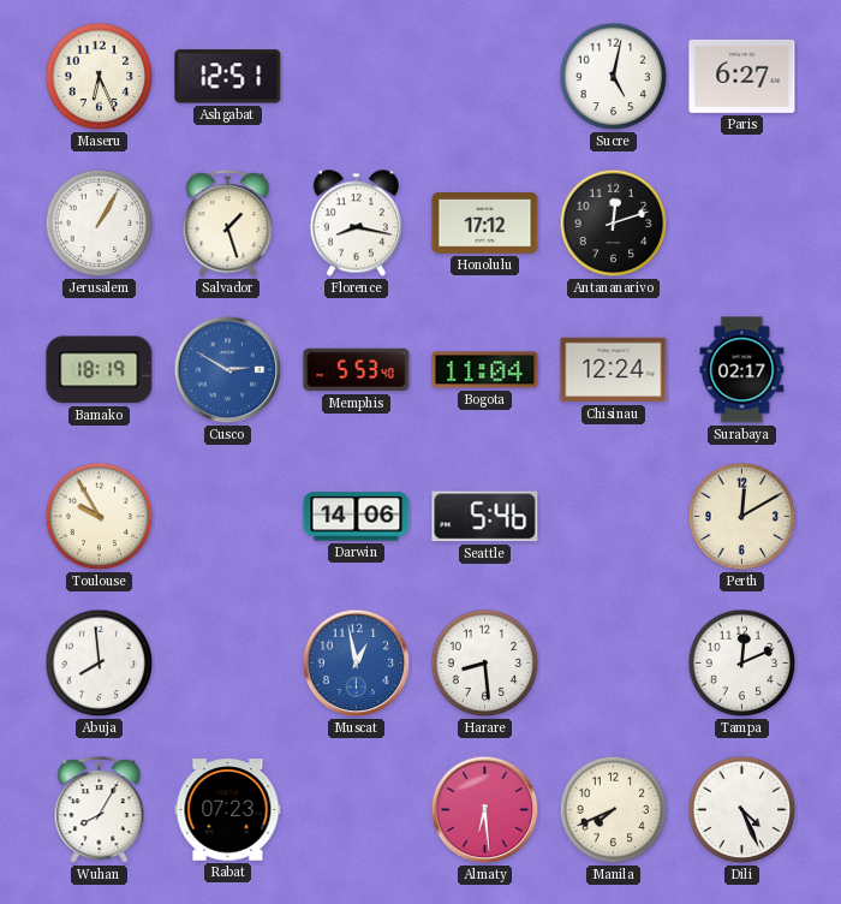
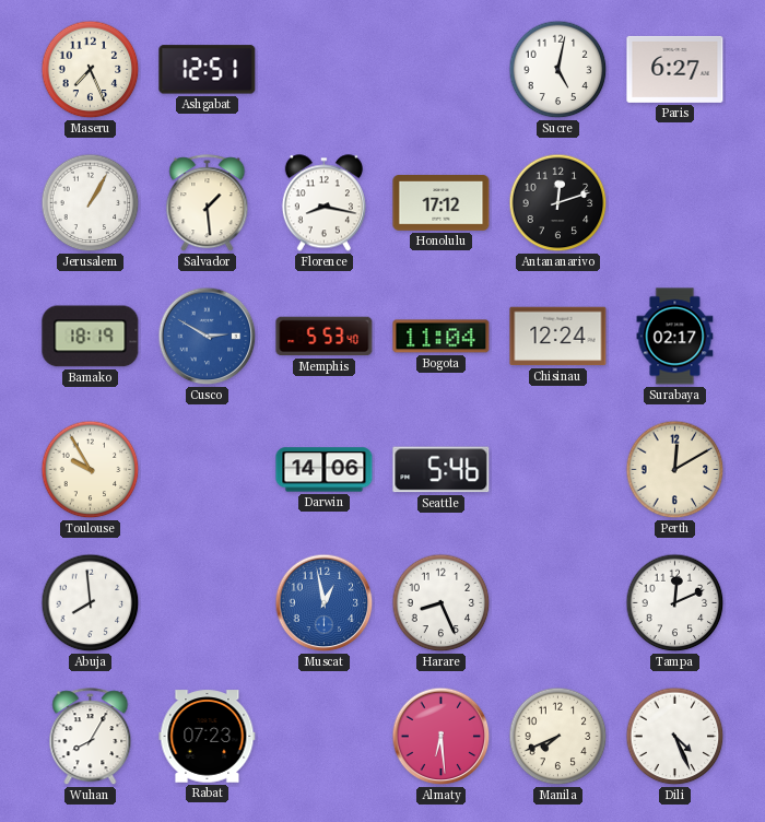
Maseru: 6:26 -> 7:26 (91, 70)
Salvador: 1:27 -> 1:29 (208, 203)
Harare: 8:29 -> 8:26 (442, 603)
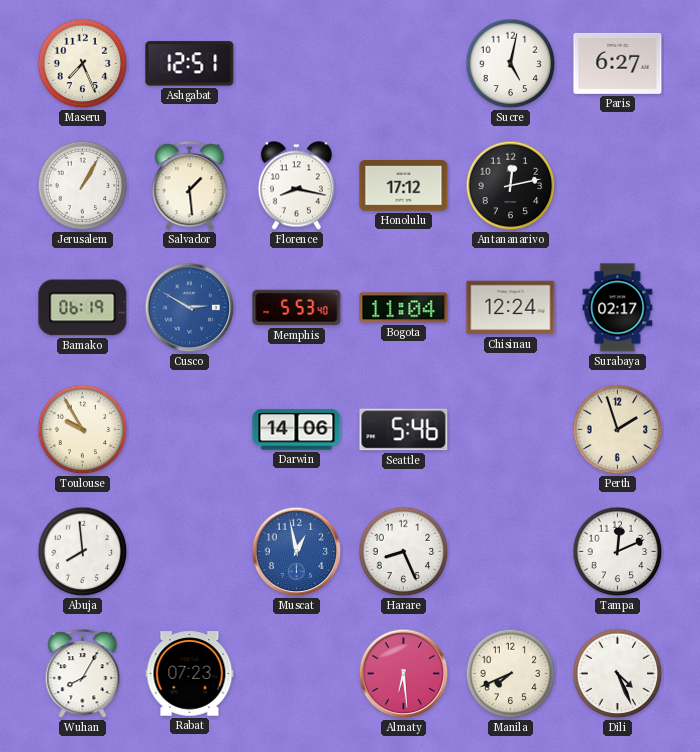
Antananarivo: 12:12 -> 12:13 (511, 186)
Bamako: 18:19 -> 06:19 (83, 308)
Perth: 12:10 -> 1:57 (618, 430)
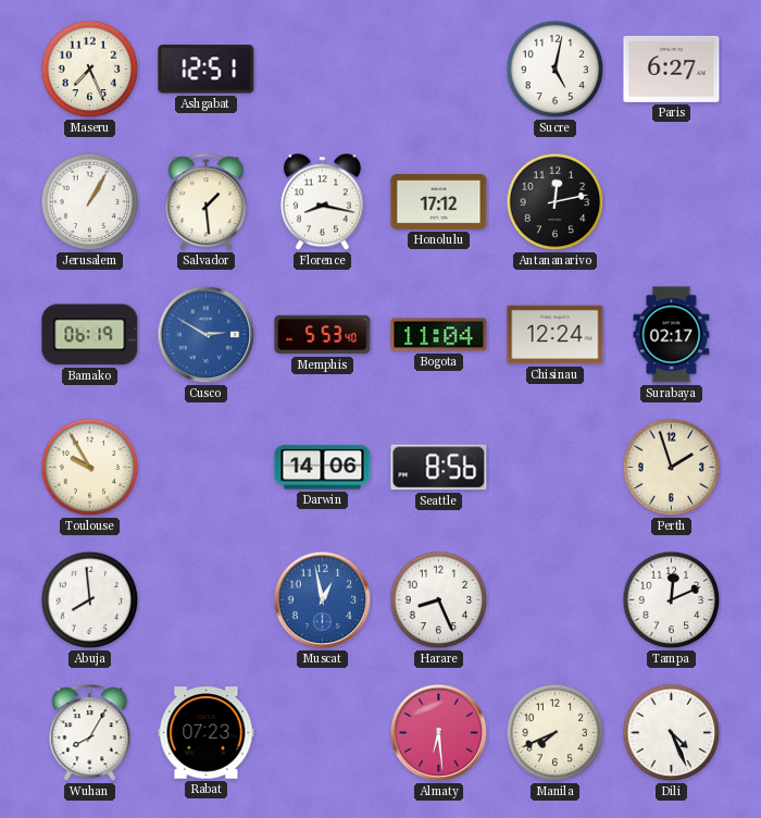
Seattle: 5:46 -> 8:56 (439, 468)
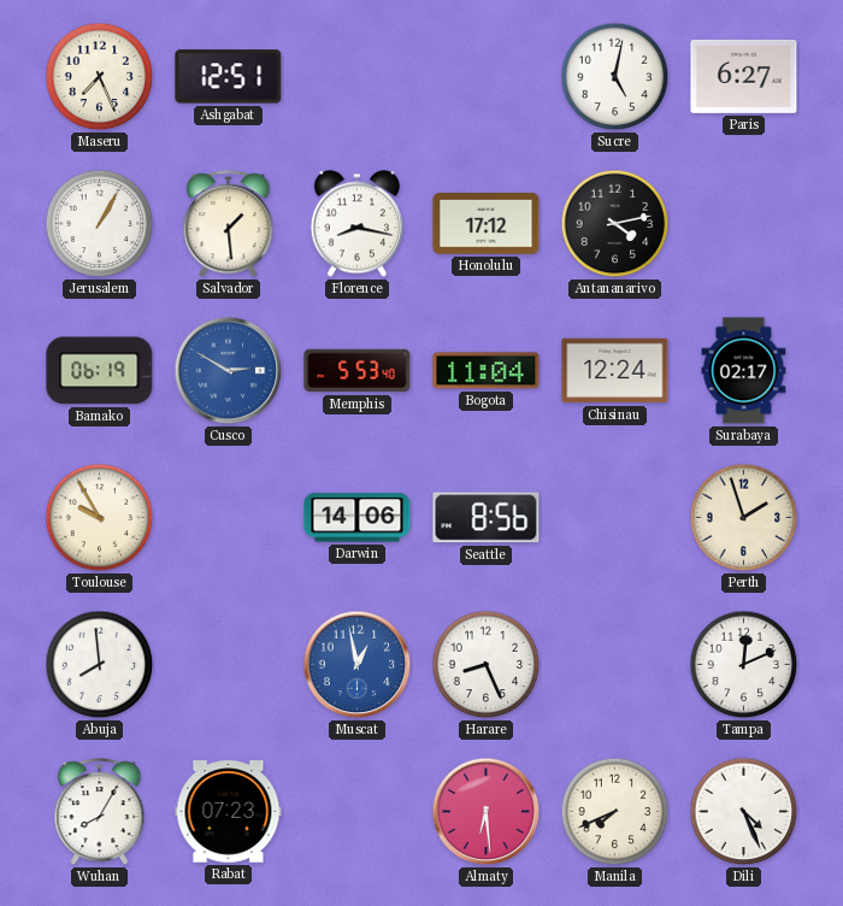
Antananarivo: 12:13 -> 4:13 (615, 224)
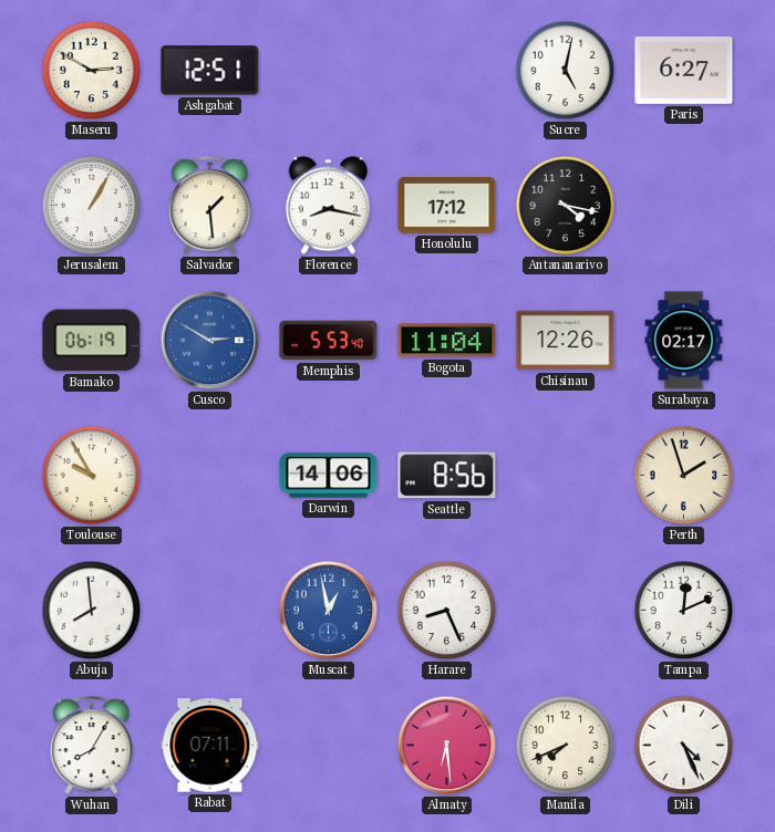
Maseru: 7:26 -> 2:50 (92, 71)
Antananarivo: 4:13 -> 4:17 (566, 206)
Chisinau: 12:24 -> 12:26 (566, 341)
Rabat: 07:23 -> 07:11 (210, 746)
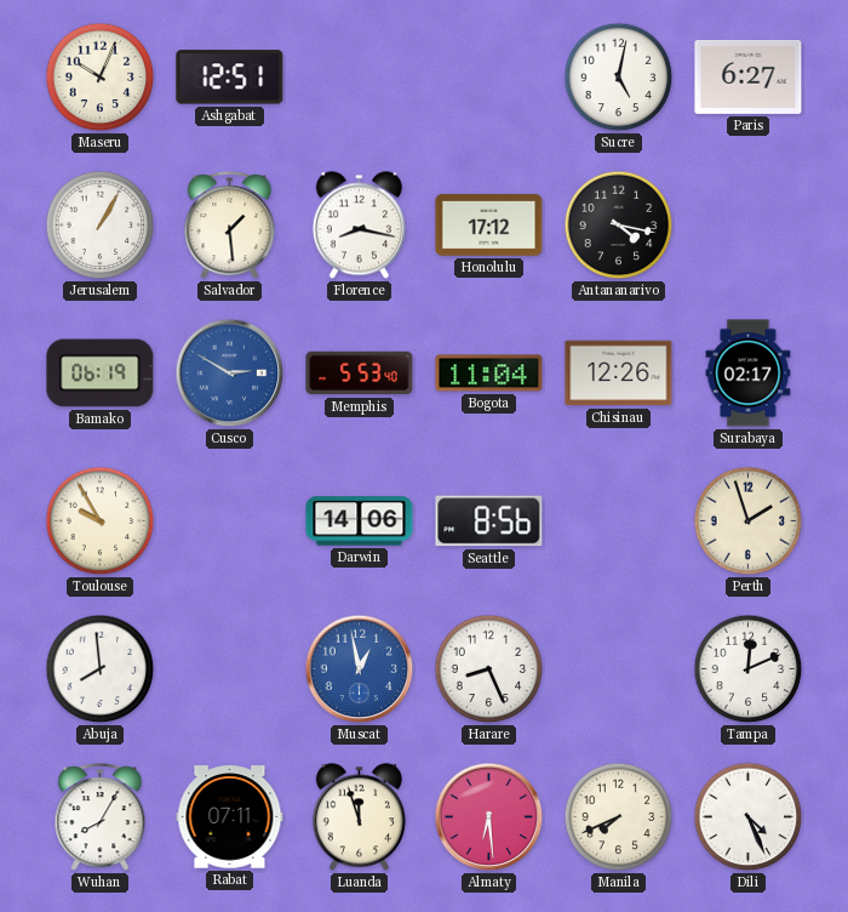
Maseru: 2:50 -> 10:04 (101, 78)
Luanda: none -> 11:57 (359, 817)
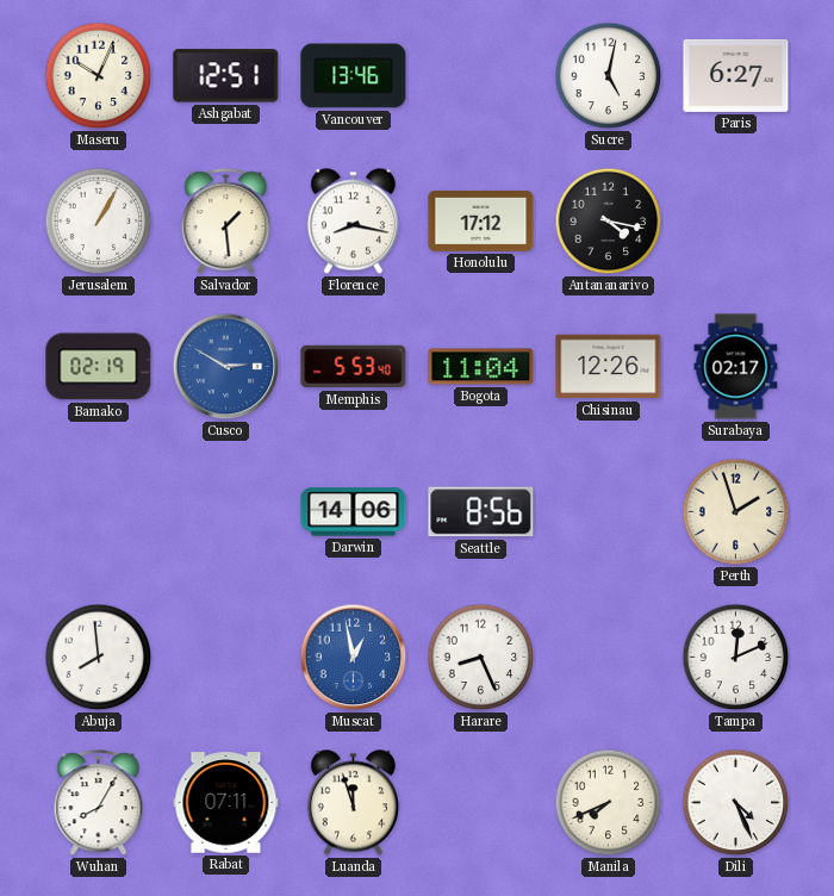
Vancouver: none -> 13:46 (354, 76)
Bamako: 06:19 -> 02:19 (99, 367)
Toulouse: 9:55 -> none (101, 521)
Almaty: 6:29 -> none (489, 817)
